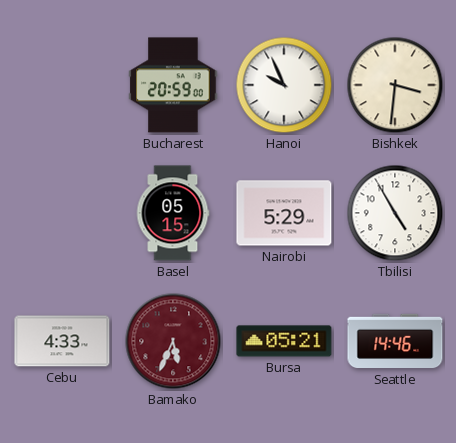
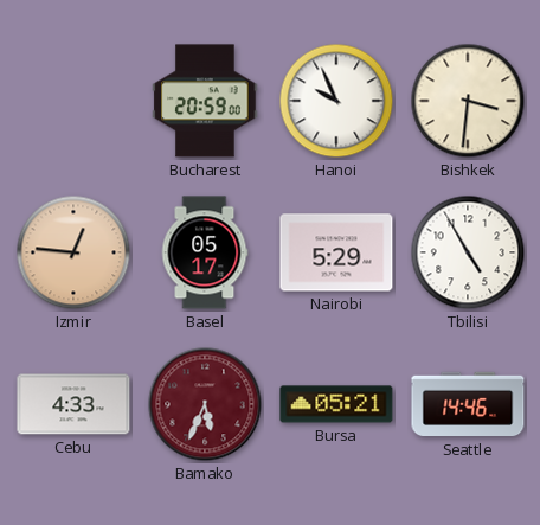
Izmir: none -> 12:46 (73, 252)
Basel: 05:15 -> 05:17 (205, 252)
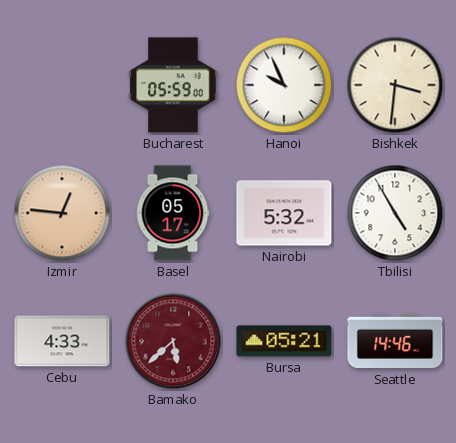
Bucharest: 20:59 -> 05:59 (173, 85)
Nairobi: 5:29 -> 5:32 (284, 213)
Bamako: 5:34 -> 5:38 (173, 341)
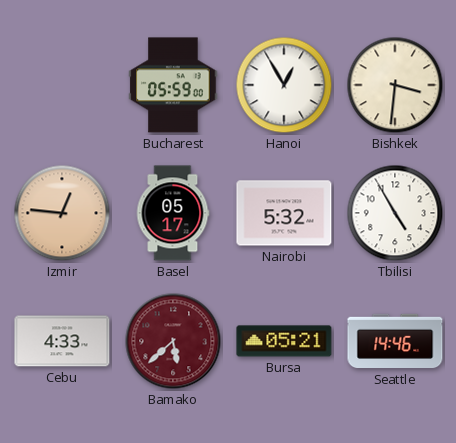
Hanoi: 9:56 -> 12:55 (284, 85)
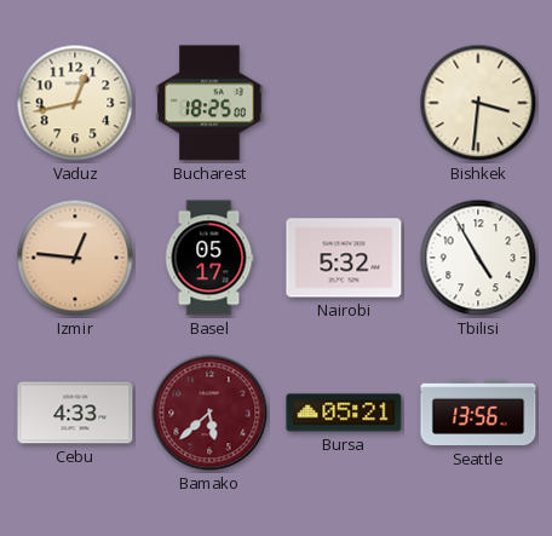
Vaduz: none -> 12:43 (75, 103)
Bucharest: 05:59 -> 18:25 (209, 103)
Hanoi: 12:55 -> none (284, 85)
Seattle: 14:46 -> 13:56 (478, 413)
